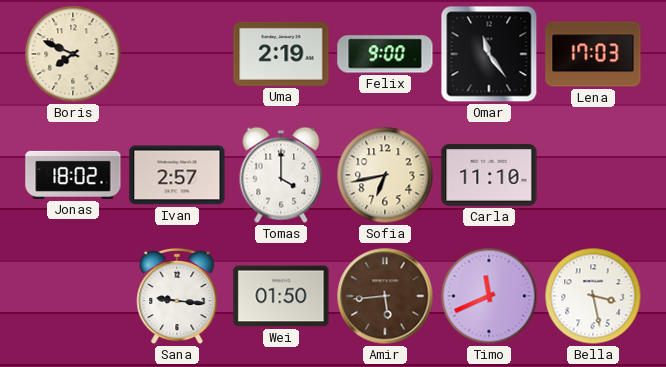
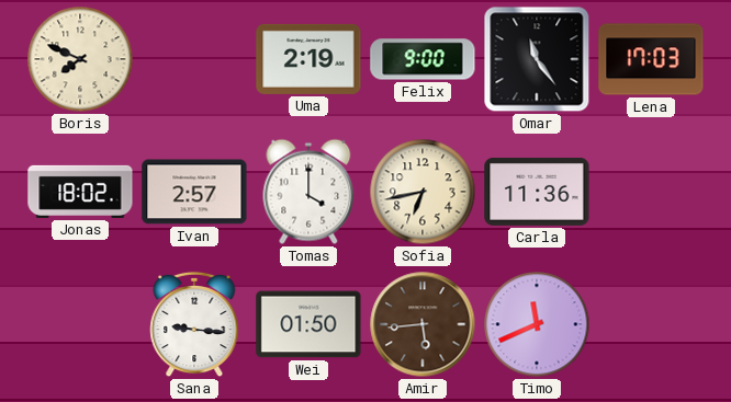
Carla: 11:10 -> 11:36 (537, 192)
Bella: 3:28 -> none (593, 296)
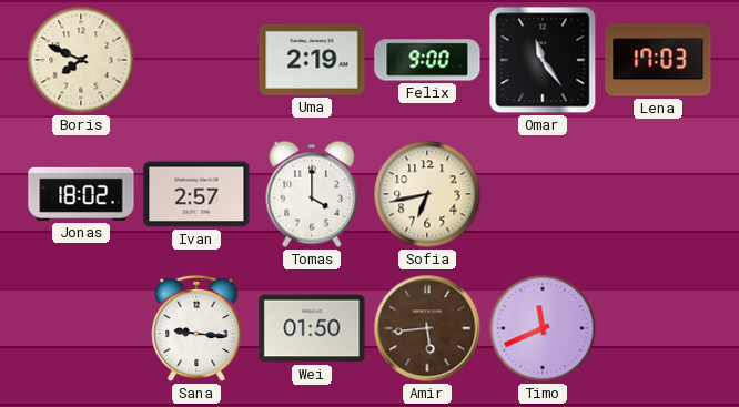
Carla: 11:36 -> none (537, 192)
